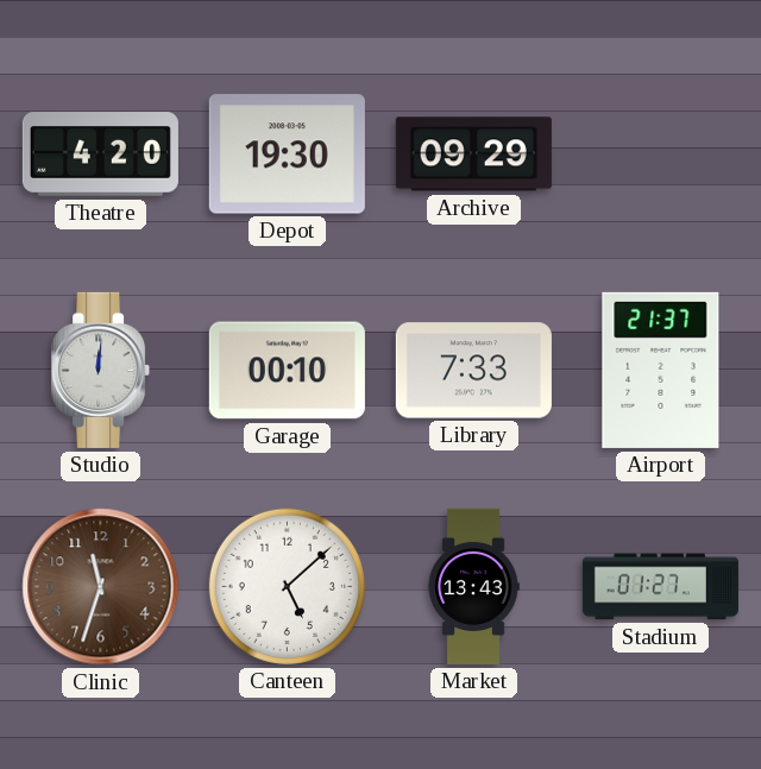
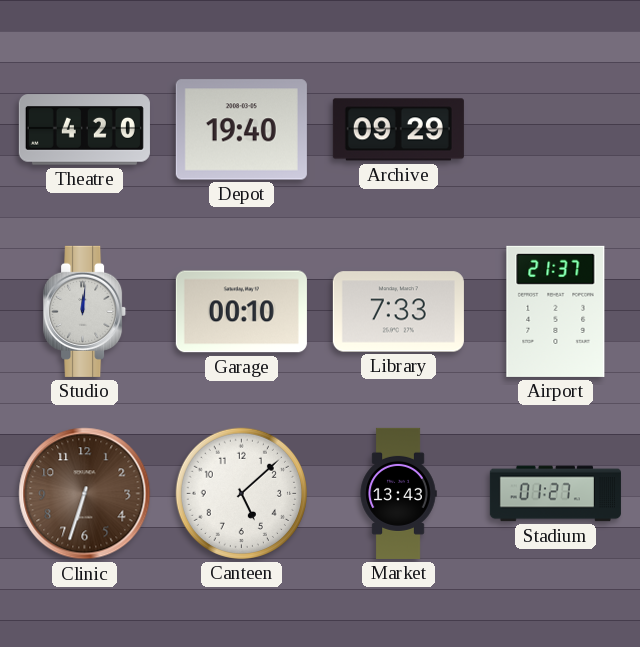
Depot: 19:30 -> 19:40 (241, 130)
Clinic: 11:33 -> 6:33 (85, 494)
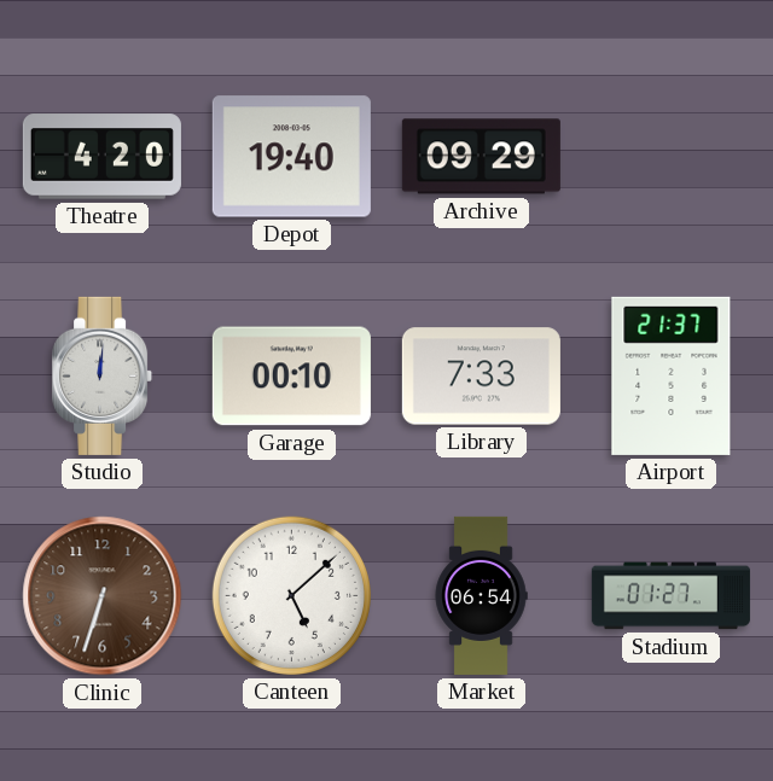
Market: 13:43 -> 06:54 (481, 595)
